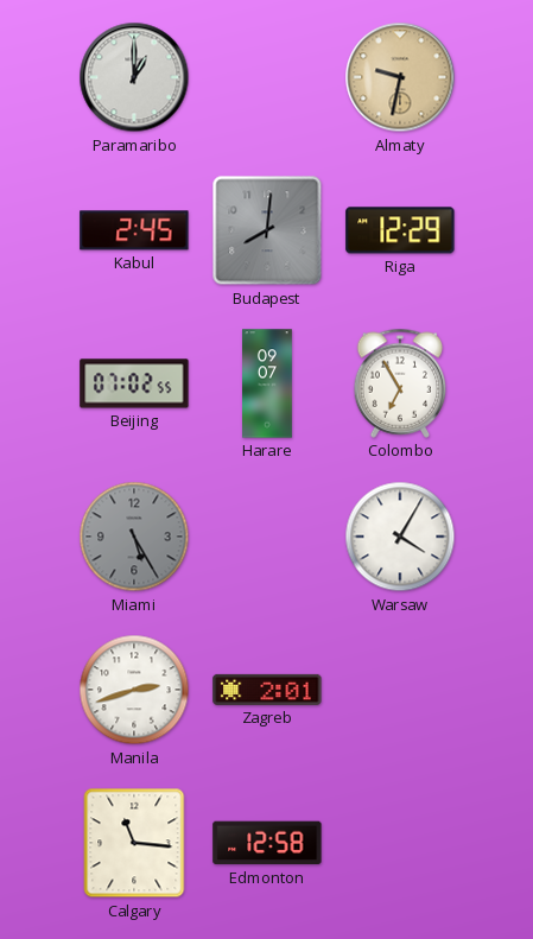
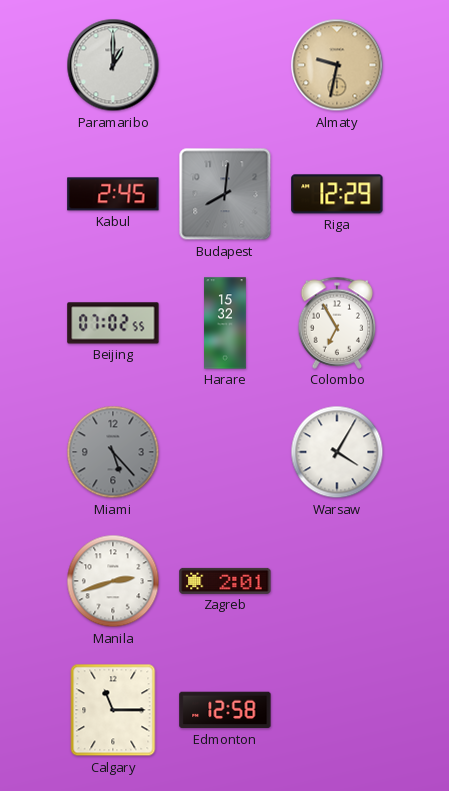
Harare: 09:07 -> 15:32 (225, 323)
Miami: 5:25 -> 5:23 (113, 452)
Calgary: 11:16 -> 11:15 (113, 710)
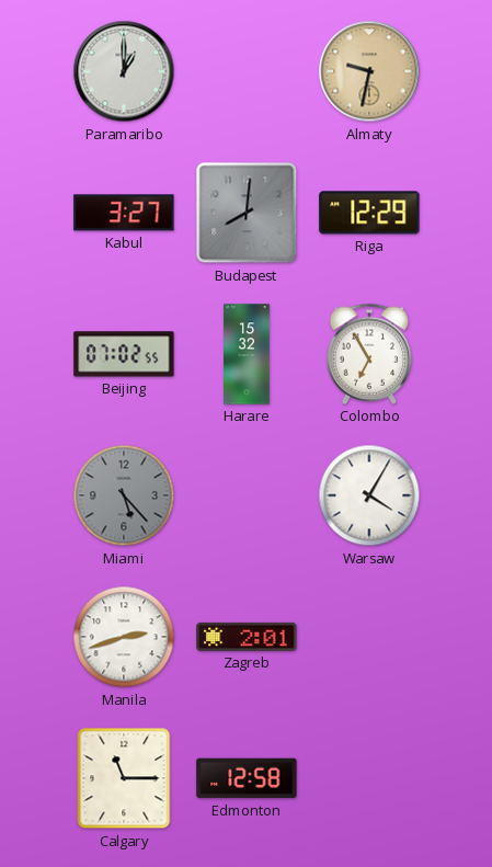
Kabul: 2:45 -> 3:27 (124, 213)
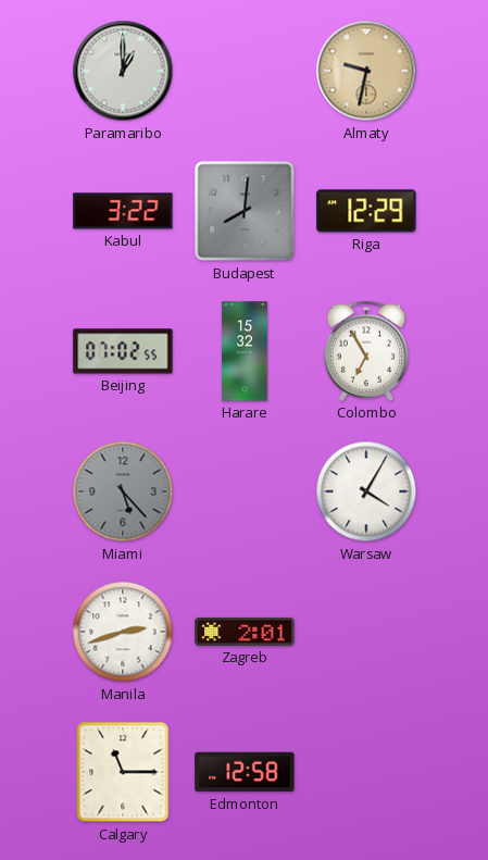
Kabul: 3:27 -> 3:22 (123, 211)
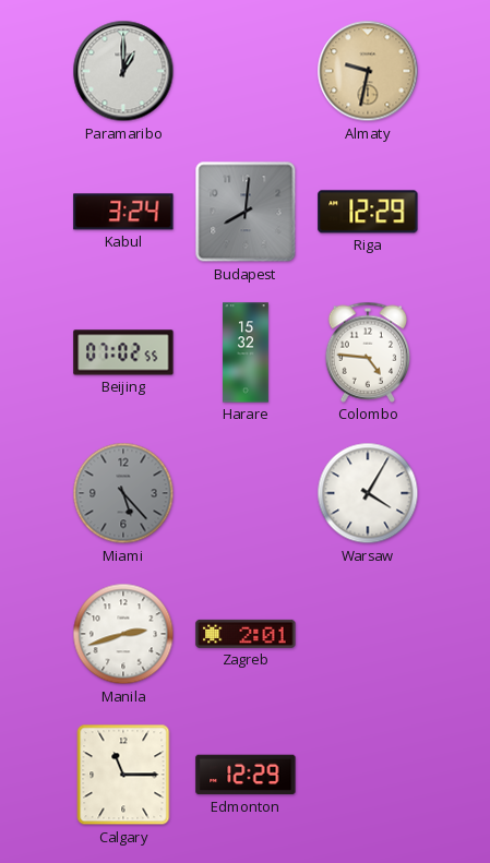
Kabul: 3:22 -> 3:24 (123, 212)
Colombo: 6:55 -> 4:46 (368, 352)
Edmonton: 12:58 -> 12:29 (246, 775)
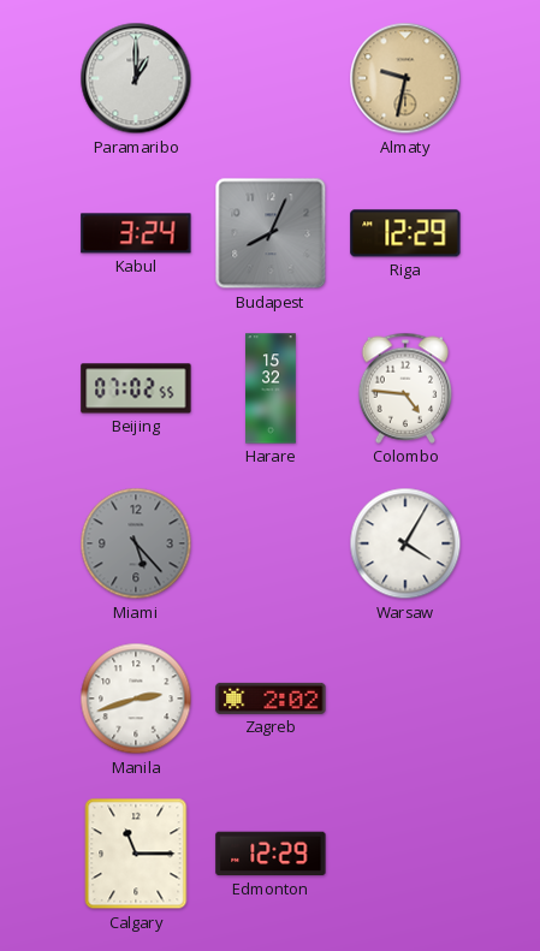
Budapest: 8:01 -> 8:04 (271, 233)
Zagreb: 2:01 -> 2:02 (271, 699)
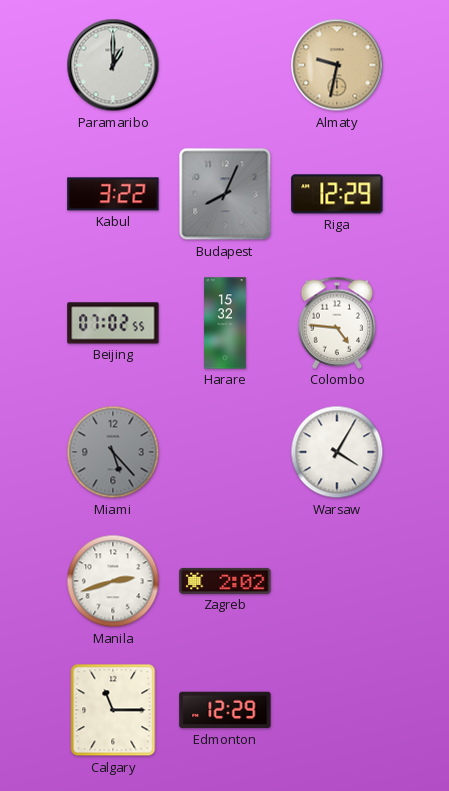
Kabul: 3:24 -> 3:22 (113, 194)
